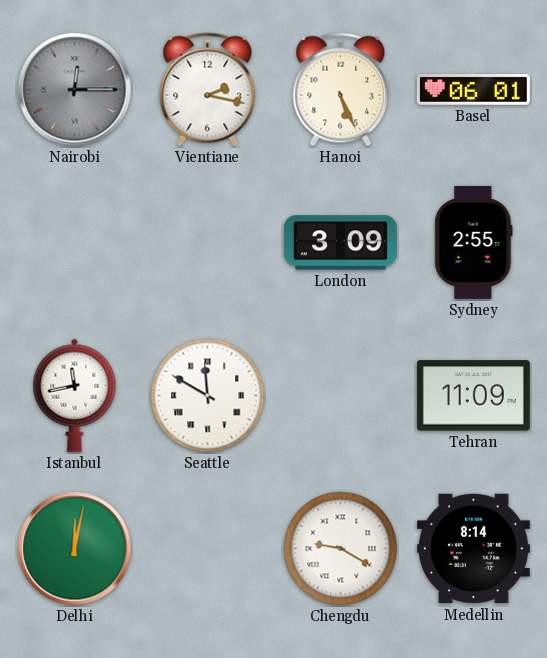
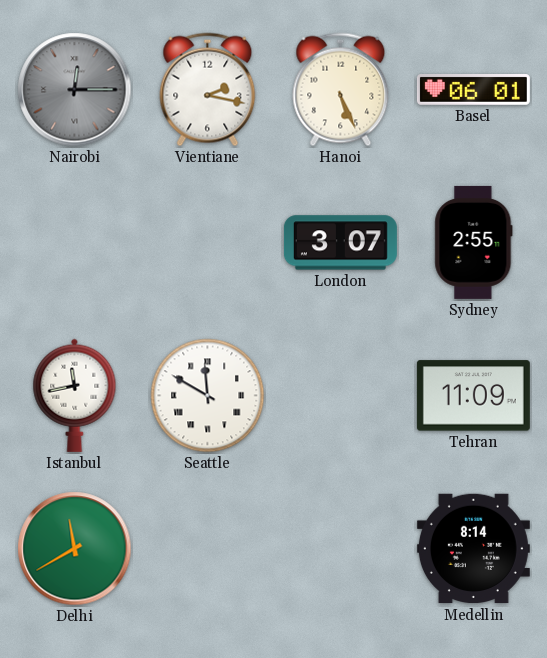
London: 3:09 -> 3:07 (340, 243)
Delhi: 12:02 -> 11:40 (75, 549)
Chengdu: 9:20 -> none (341, 549)
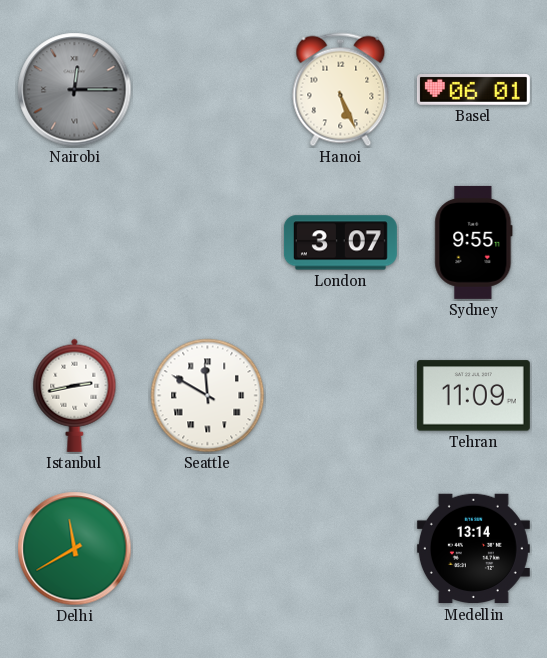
Vientiane: 2:17 -> none (208, 90)
Sydney: 2:55 -> 9:55 (474, 242)
Istanbul: 11:43 -> 2:43 (75, 395)
Medellin: 8:14 -> 13:14 (473, 549)
